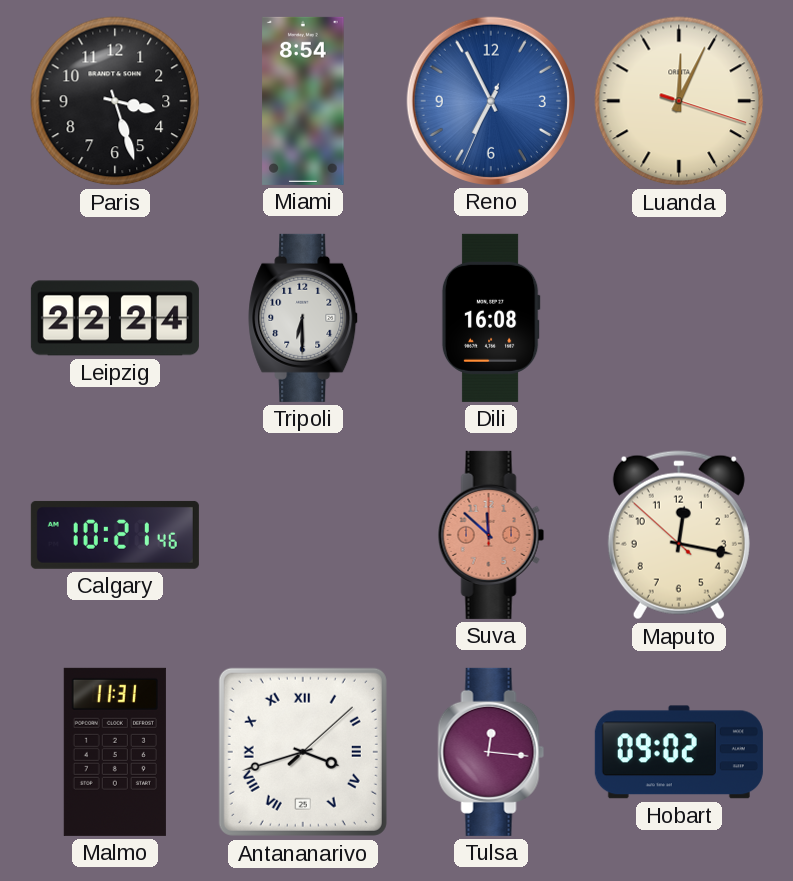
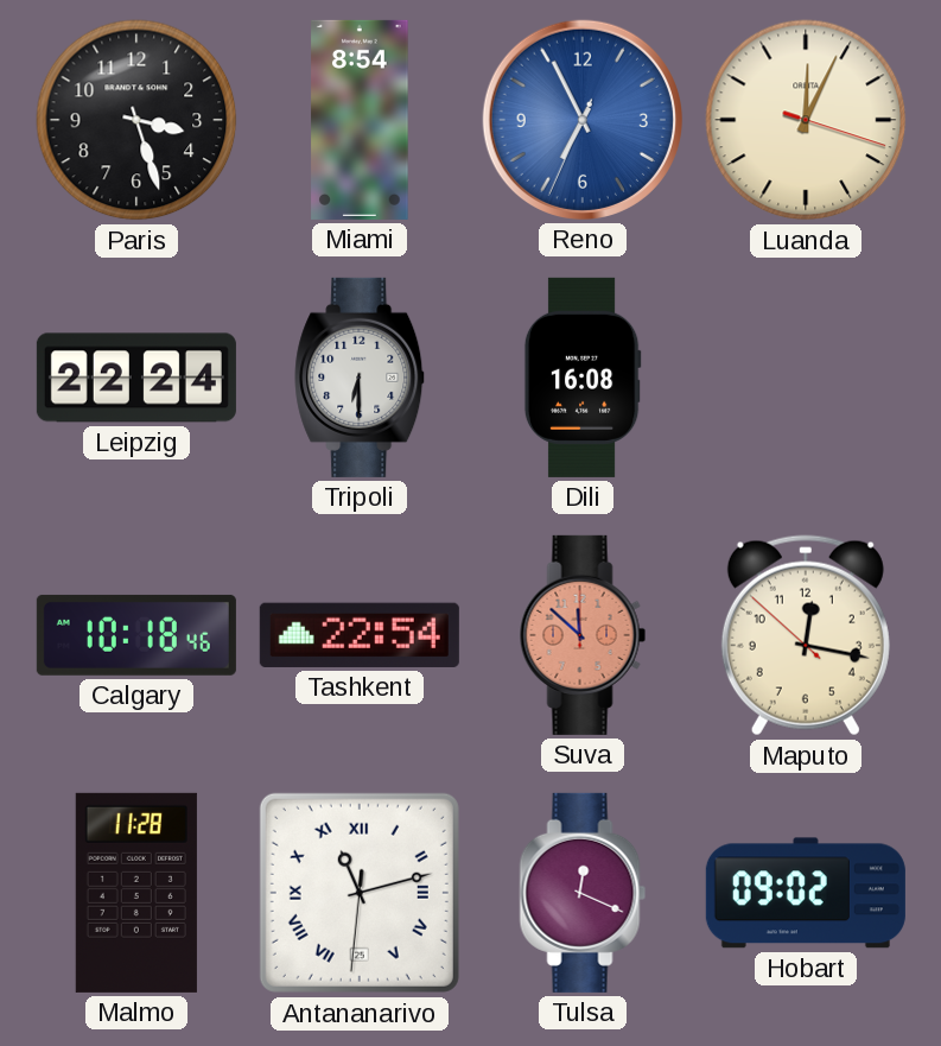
Calgary: 10:21 -> 10:18 (136, 635)
Tashkent: none -> 22:54 (360, 635)
Malmo: 11:31 -> 11:28 (136, 893)
Antananarivo: 3:42 -> 11:12 (360, 893)
Tulsa: 12:16 -> 12:19 (583, 893)
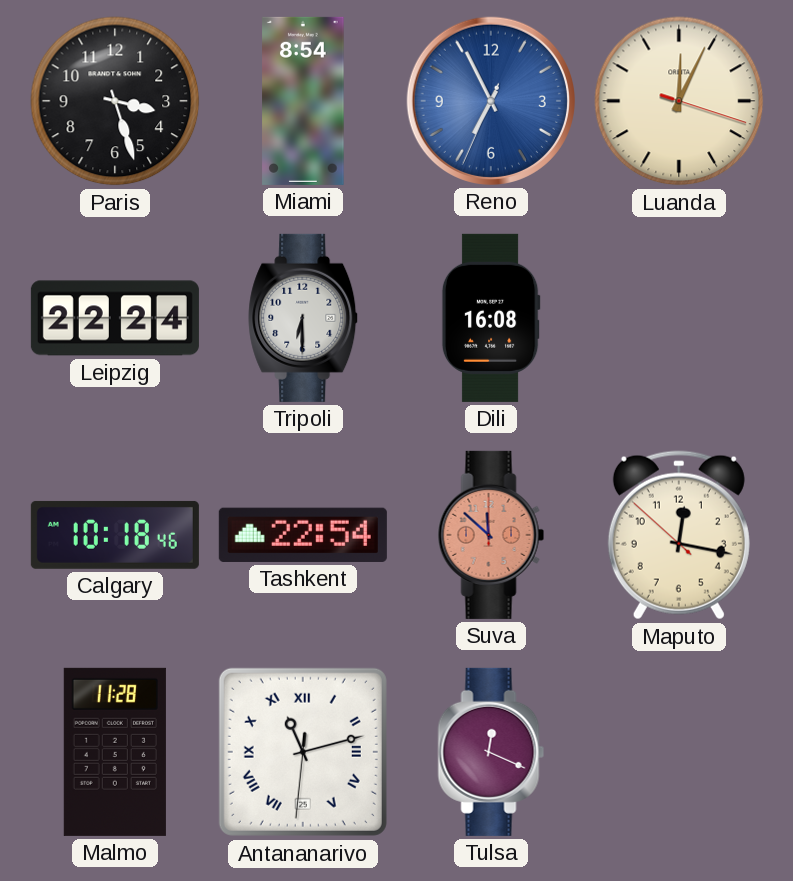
Hobart: 09:02 -> none (806, 893)
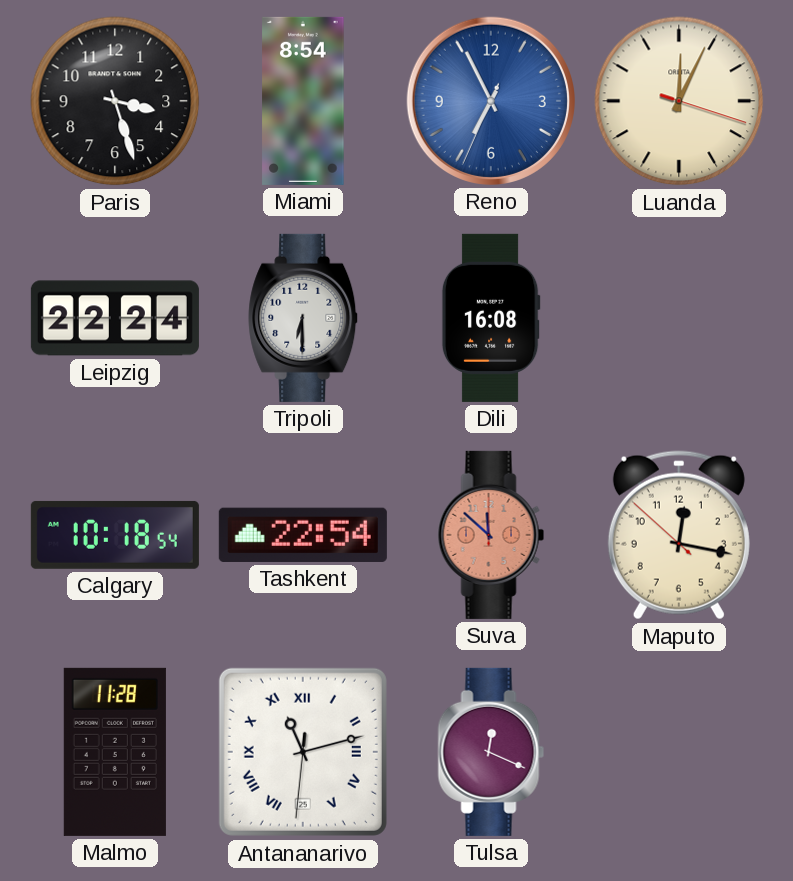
Calgary: 10:18:46 -> 10:18:54 (115, 535)
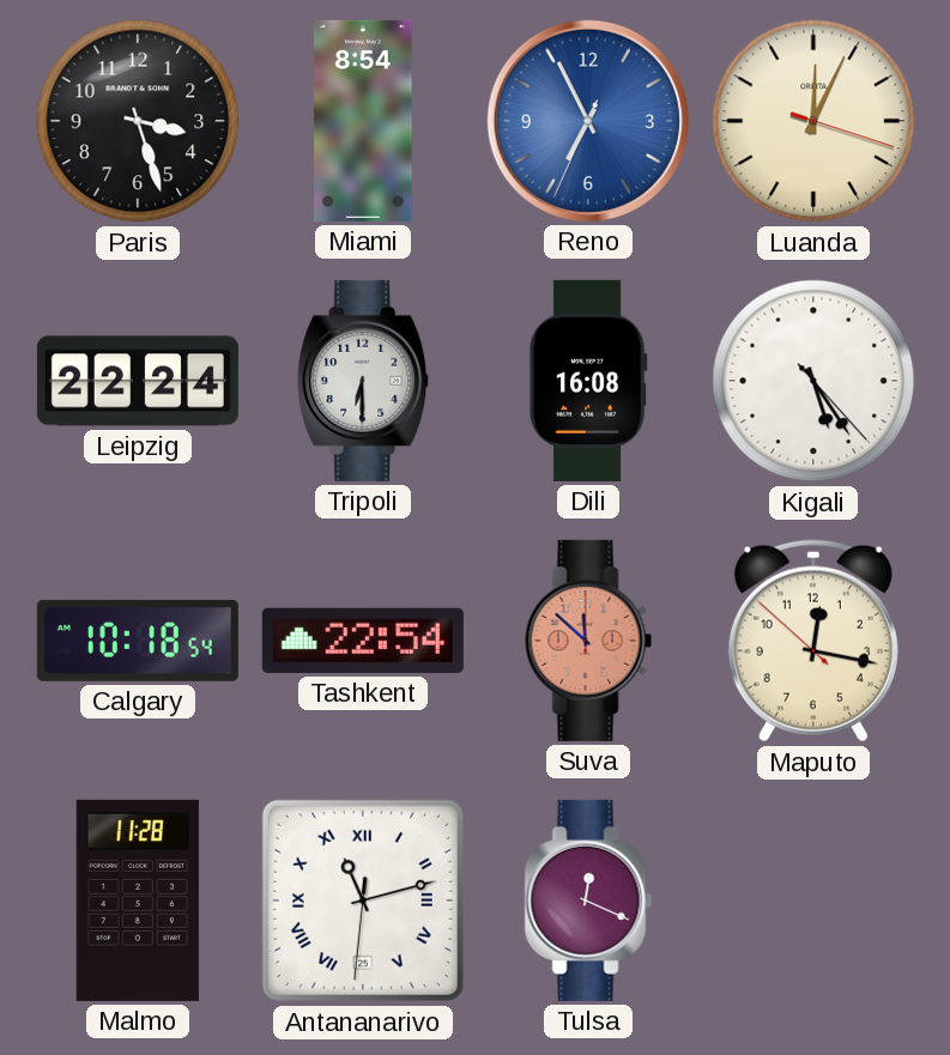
Kigali: none -> 5:24 (813, 381)
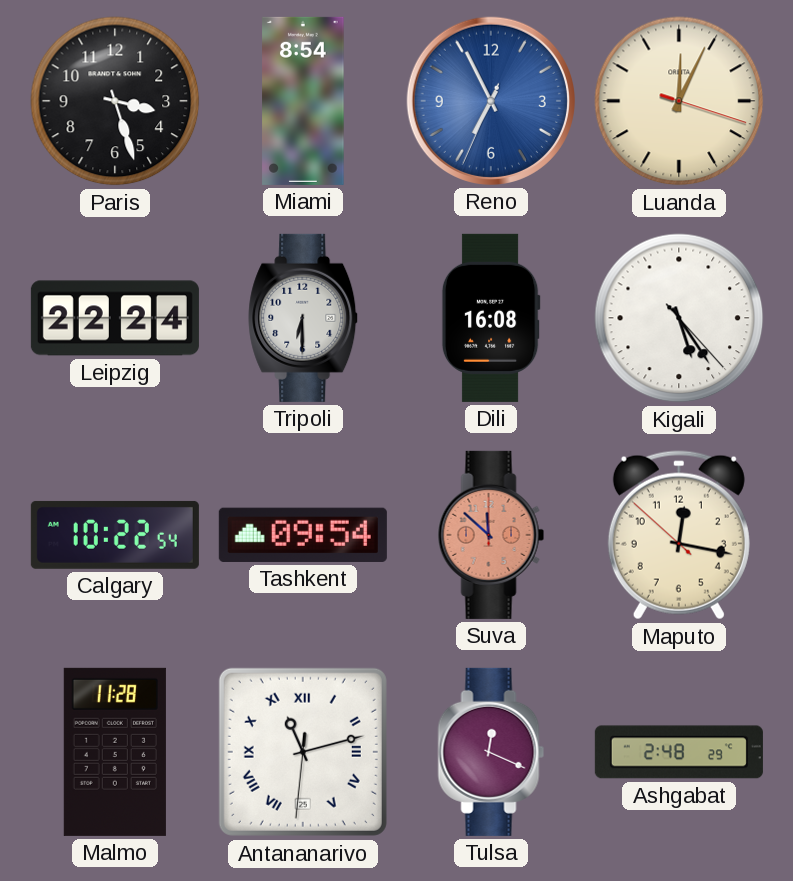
Calgary: 10:18 -> 10:22 (115, 535)
Tashkent: 22:54 -> 09:54 (303, 535)
Ashgabat: none -> 2:48 (679, 752)
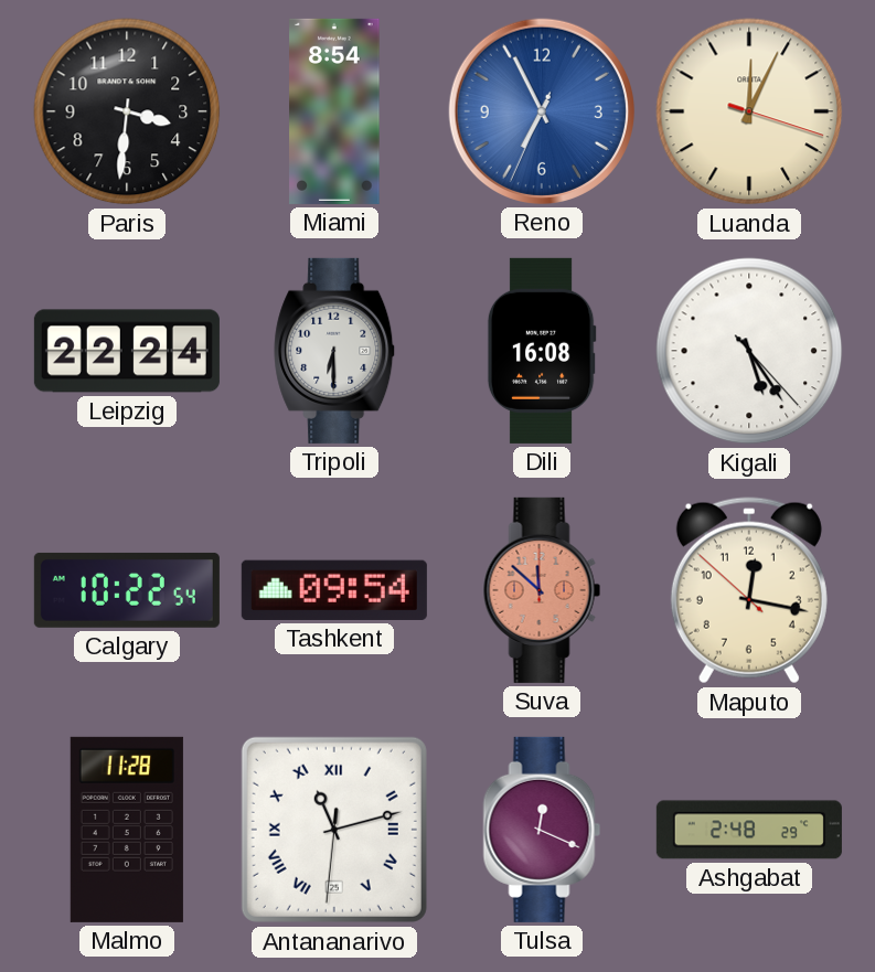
Paris: 3:27 -> 3:31 (127, 111)
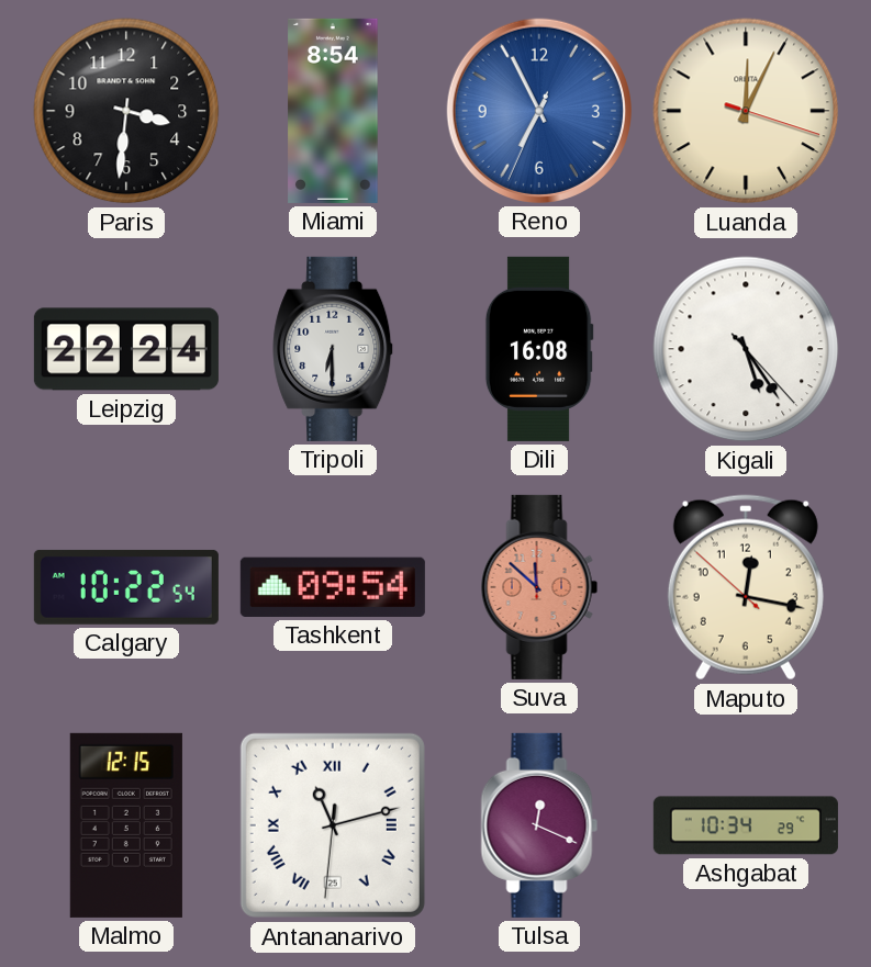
Malmo: 11:28 -> 12:15 (126, 825)
Ashgabat: 2:48 -> 10:34 (746, 825)
